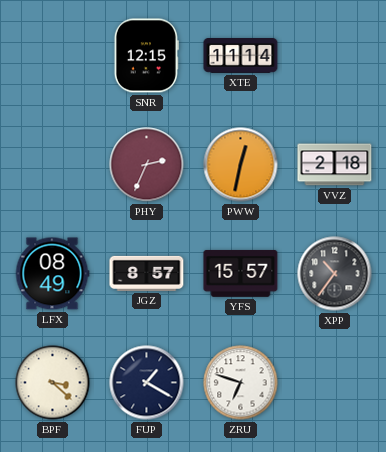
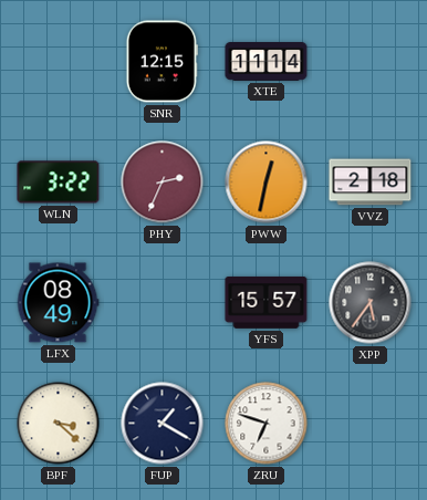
WLN: none -> 3:22 (59, 183)
JGZ: 8:57 -> none (147, 273)
XPP: 10:36 -> 5:36 (371, 303)
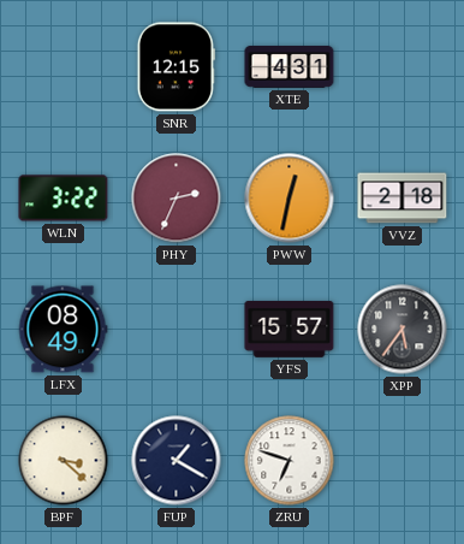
XTE: 11:14 -> 4:31 (290, 67)
